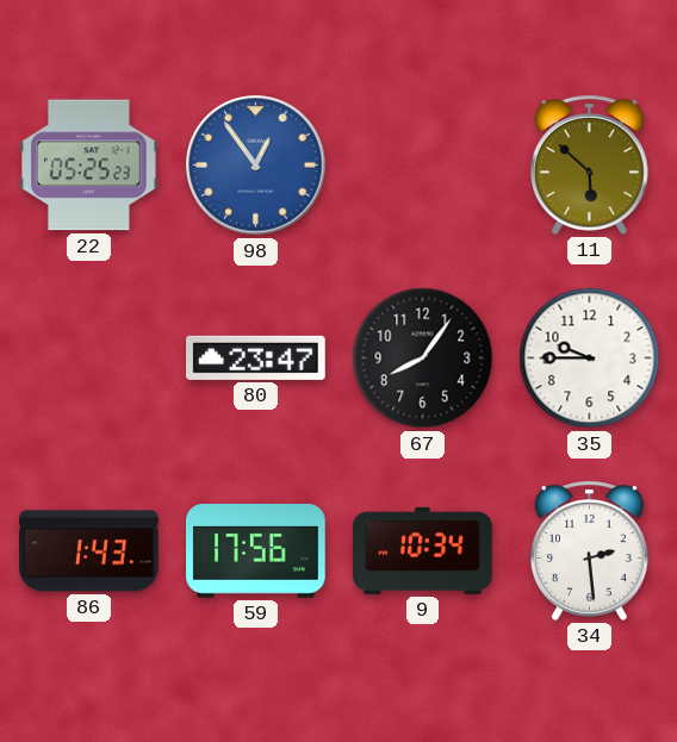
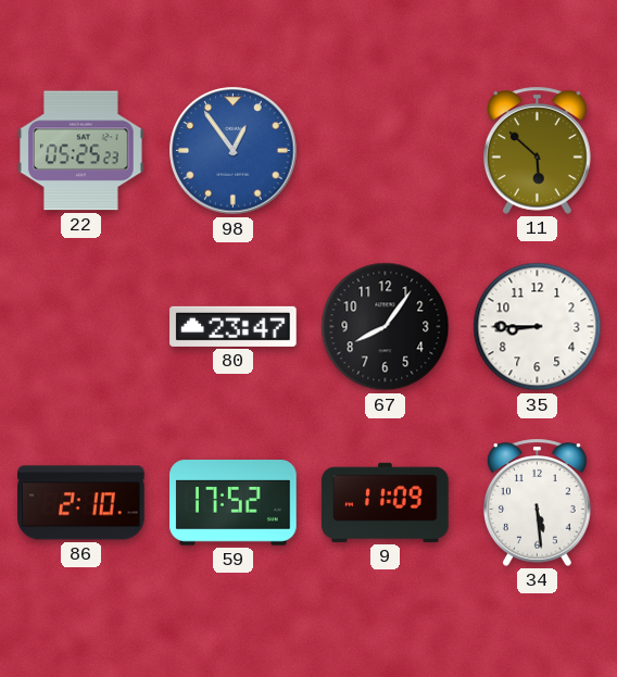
35: 9:45 -> 8:45 (538, 327)
86: 1:43 -> 2:10 (81, 503)
59: 17:56 -> 17:52 (234, 503)
9: 10:34 -> 11:09 (386, 502)
34: 2:29 -> 5:29 (538, 502)
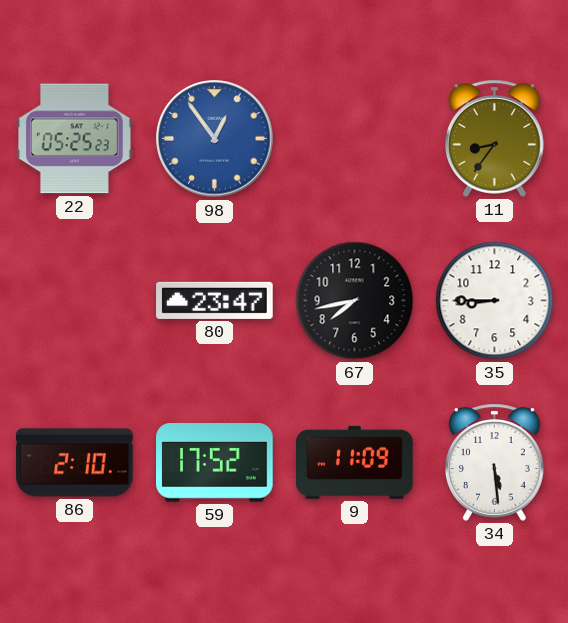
11: 5:52 -> 8:36 (495, 138)
67: 8:06 -> 7:43 (355, 301)
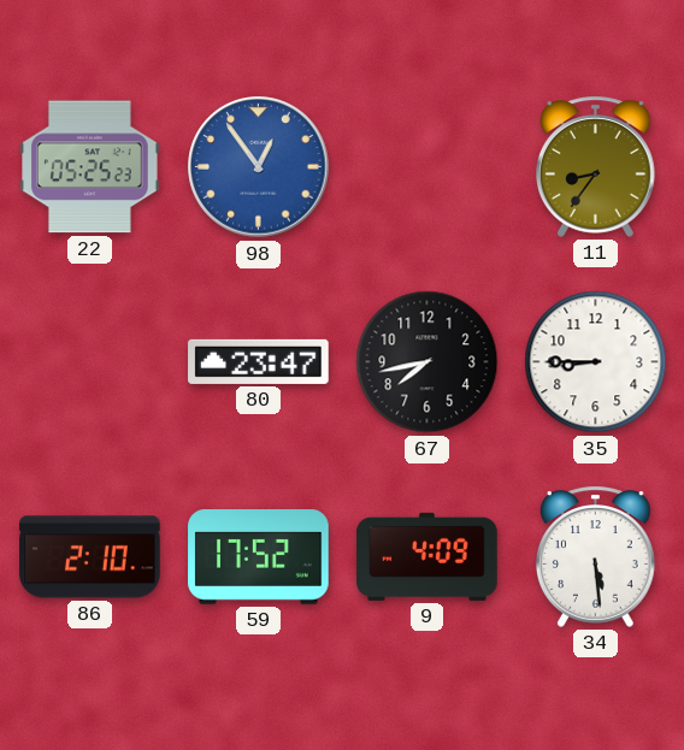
9: 11:09 -> 4:09 (427, 556)
